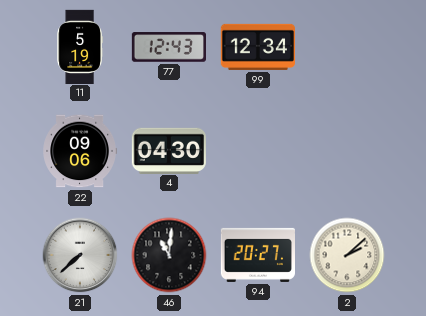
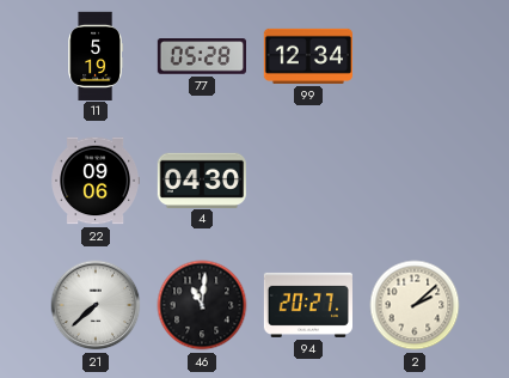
77: 12:43 -> 05:28 (201, 56)
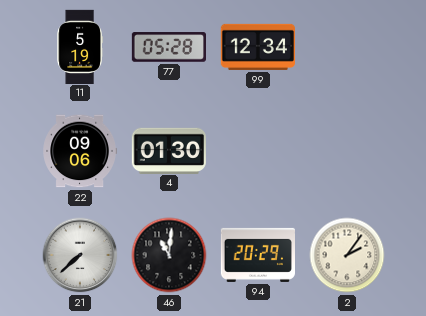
4: 04:30 -> 01:30 (168, 150)
94: 20:27 -> 20:29 (257, 255)
2: 2:08 -> 2:06 (347, 255)
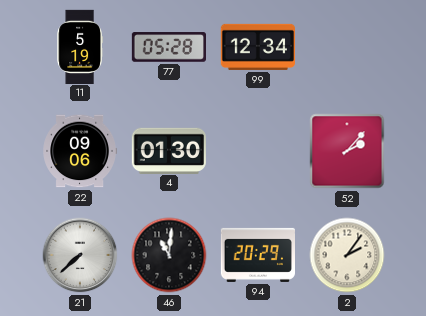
52: none -> 2:07 (347, 151)
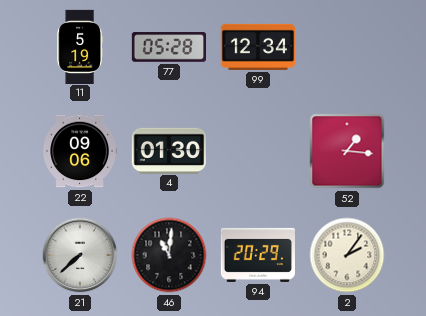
52: 2:07 -> 1:16 (347, 151)
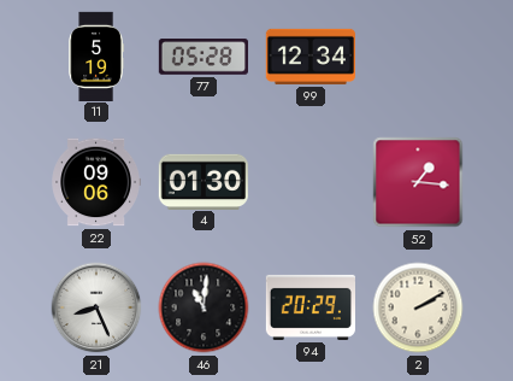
21: 7:38 -> 8:26 (96, 307)
2: 2:06 -> 2:10 (418, 307)
